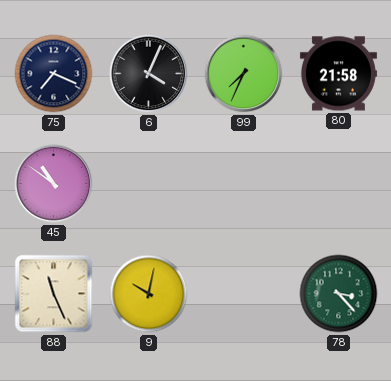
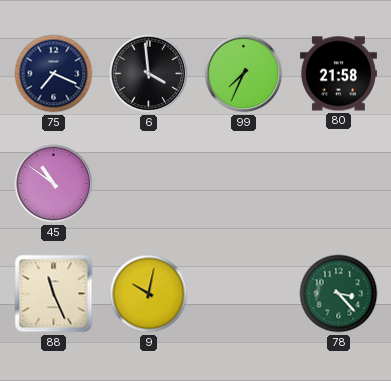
6: 4:04 -> 3:59 (149, 74)
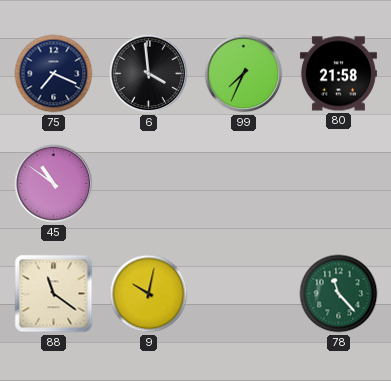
88: 11:26 -> 11:21 (54, 294)
78: 3:23 -> 11:23 (339, 294)
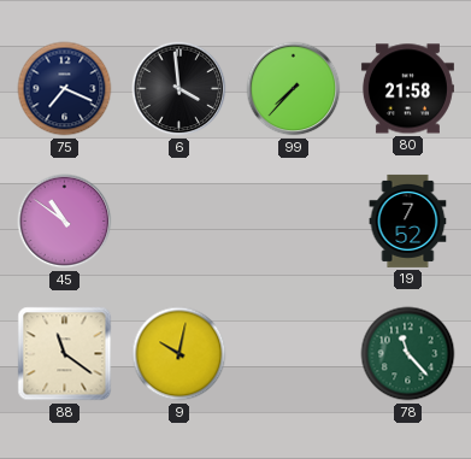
99: 7:34 -> 7:37 (294, 89)
19: none -> 7:52 (408, 220)
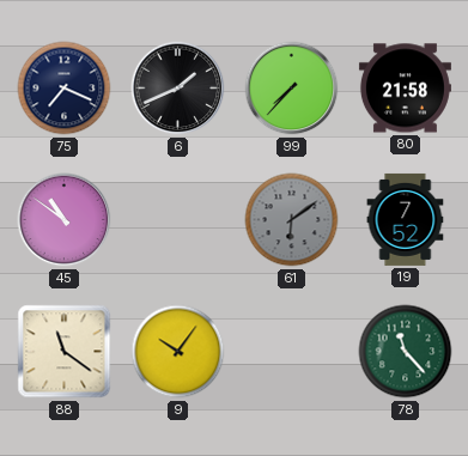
6: 3:59 -> 1:41 (178, 89)
61: none -> 6:09 (292, 220)
9: 10:02 -> 10:06 (178, 352)
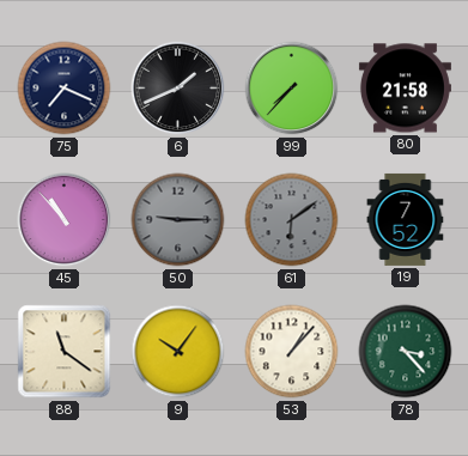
45: 10:51 -> 10:53 (65, 220)
50: none -> 9:15 (178, 220)
53: none -> 1:07 (292, 352)
78: 11:23 -> 3:23 (406, 352)
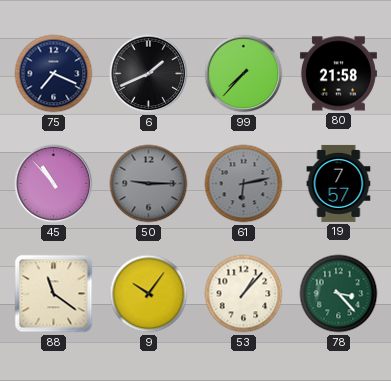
61: 6:09 -> 6:13 (244, 184)
19: 7:52 -> 7:57 (339, 183)
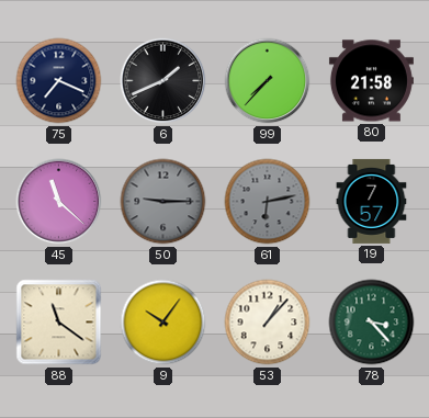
45: 10:53 -> 11:22 (59, 202)
